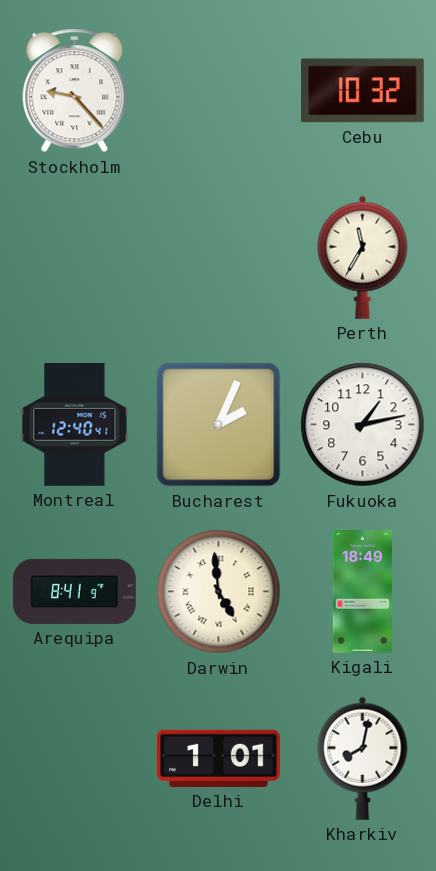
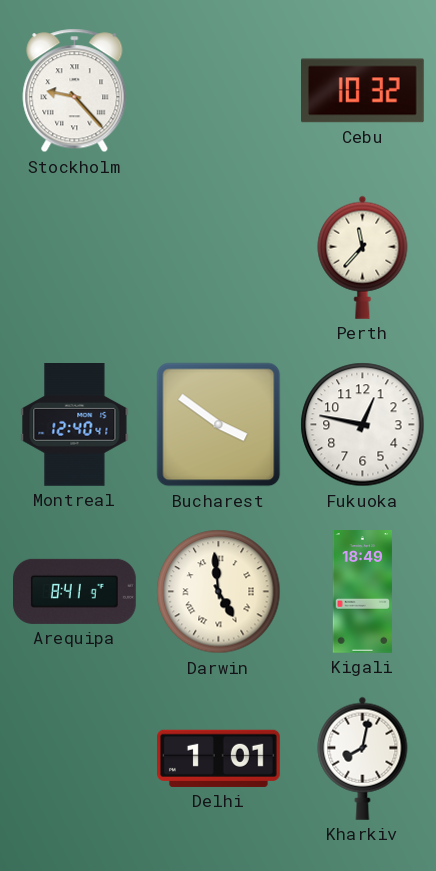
Perth: 11:35 -> 11:37 (363, 257)
Bucharest: 2:04 -> 3:51 (219, 425)
Fukuoka: 1:13 -> 12:47 (363, 425)
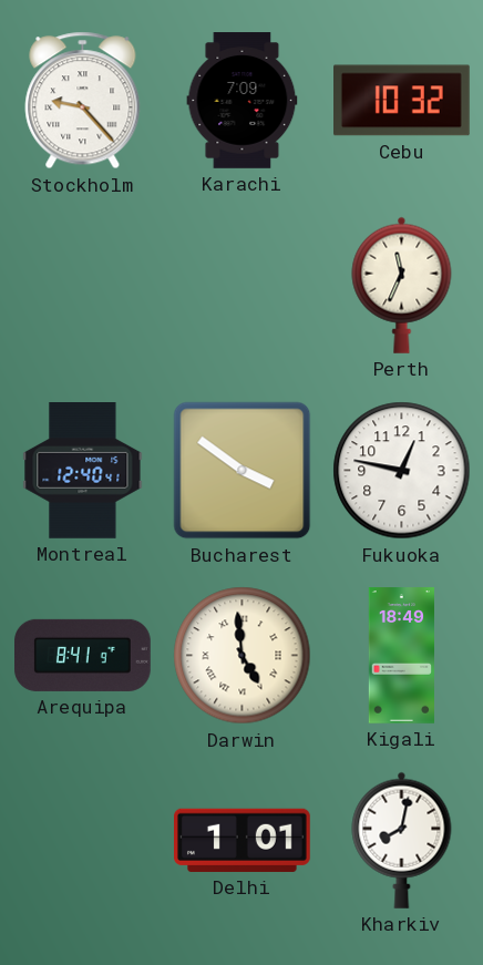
Karachi: none -> 7:09 (243, 101)
Perth: 11:37 -> 11:34 (402, 285)
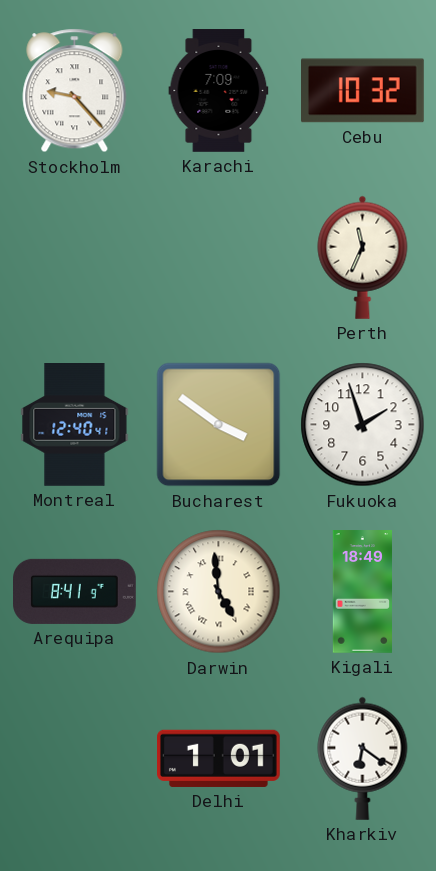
Fukuoka: 12:47 -> 1:57 (363, 425)
Kharkiv: 8:02 -> 6:21 (363, 758)
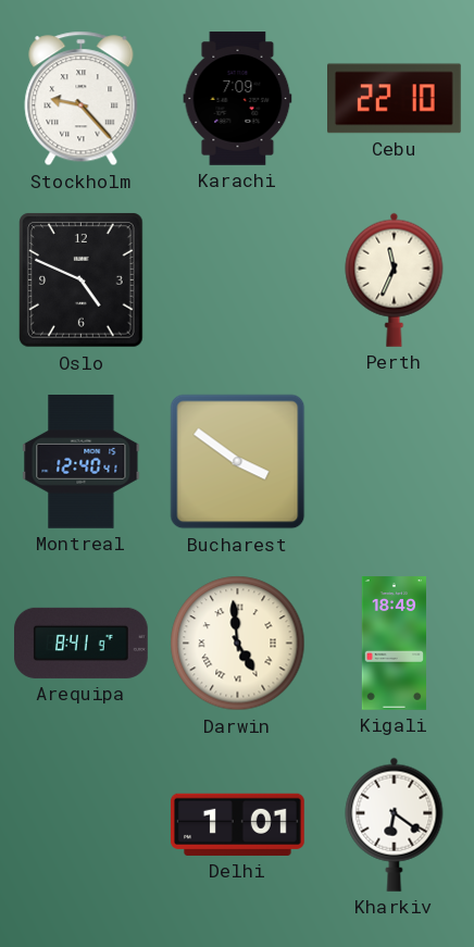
Cebu: 10:32 -> 22:10 (395, 99)
Oslo: none -> 4:49 (82, 281)
Fukuoka: 1:57 -> none (363, 425)
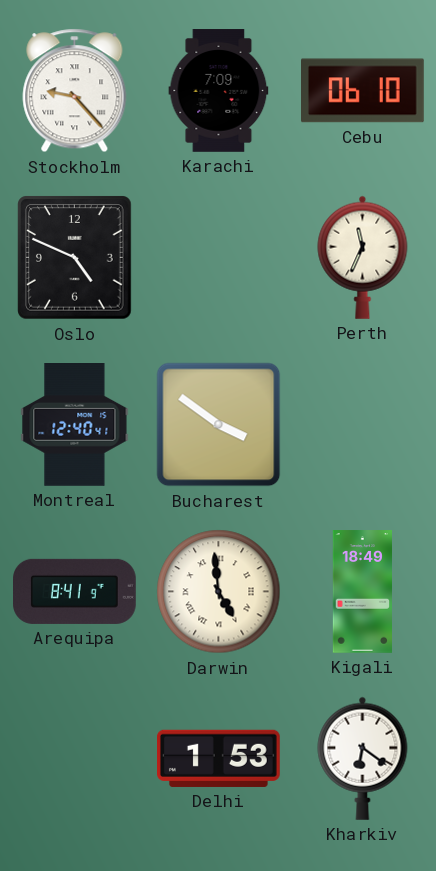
Cebu: 22:10 -> 06:10 (363, 91)
Delhi: 1:01 -> 1:53 (219, 758)
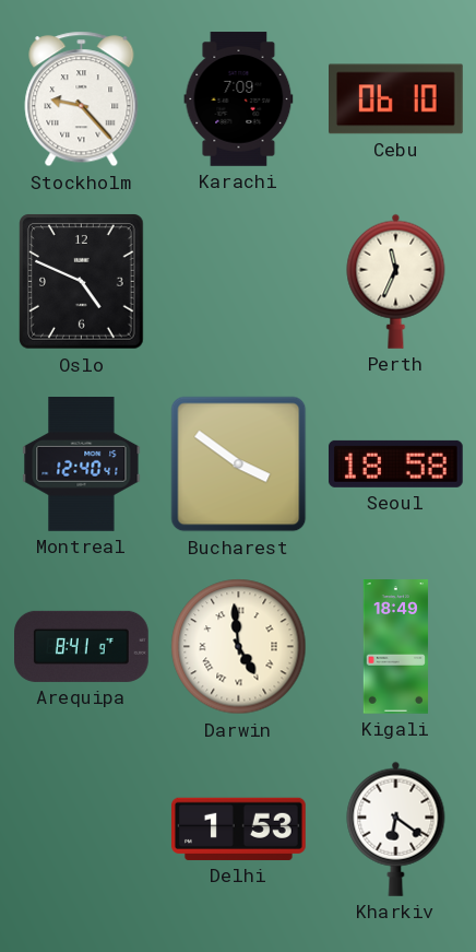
Seoul: none -> 18:58 (395, 463)
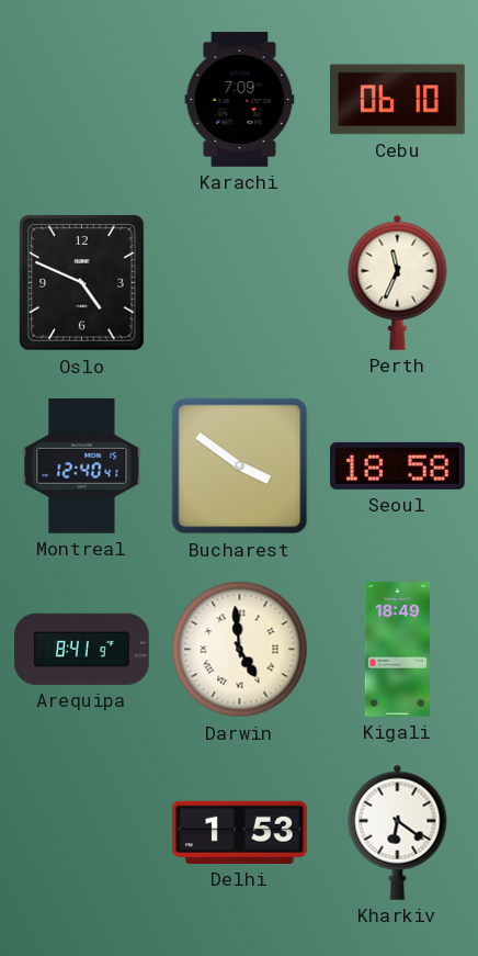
Stockholm: 9:23 -> none (82, 99)
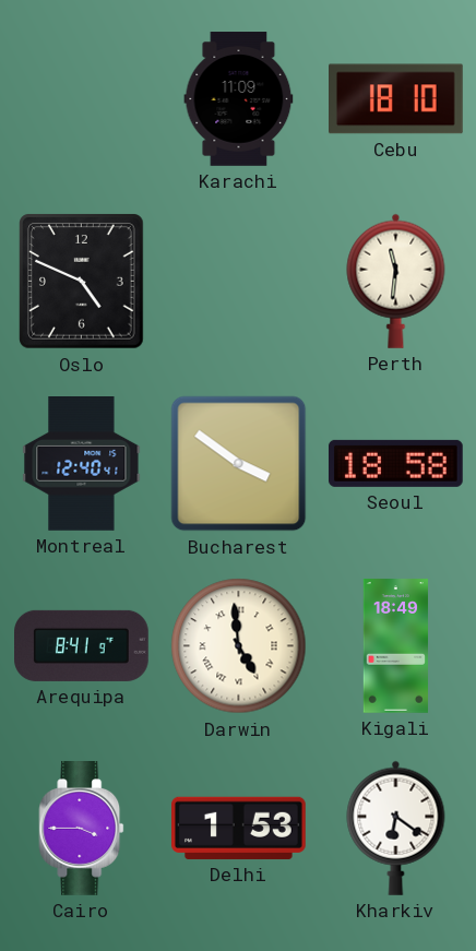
Karachi: 7:09 -> 11:09 (239, 99)
Cebu: 06:10 -> 18:10 (396, 99)
Perth: 11:34 -> 11:31 (396, 281)
Cairo: none -> 3:45 (82, 829)
